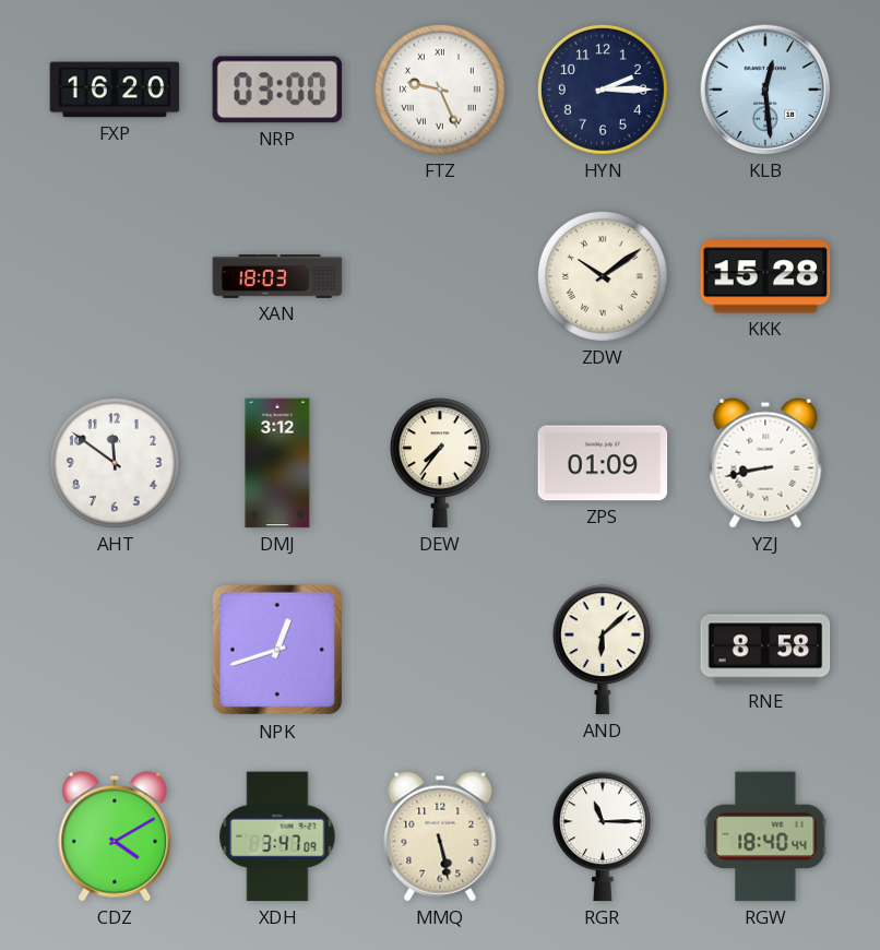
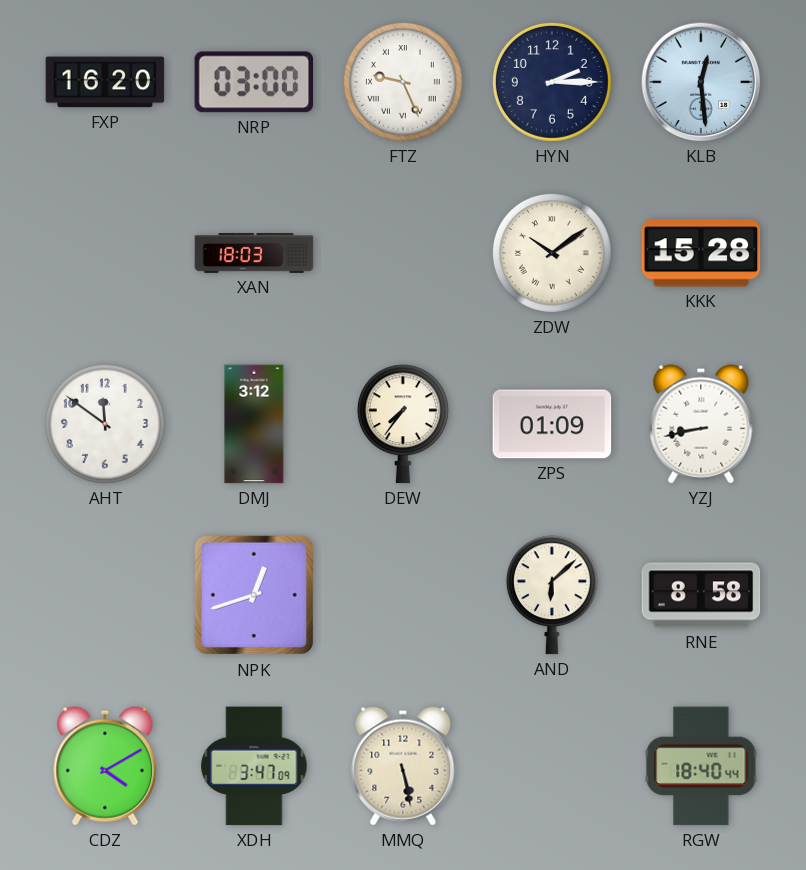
RGR: 11:15 -> none (603, 836)
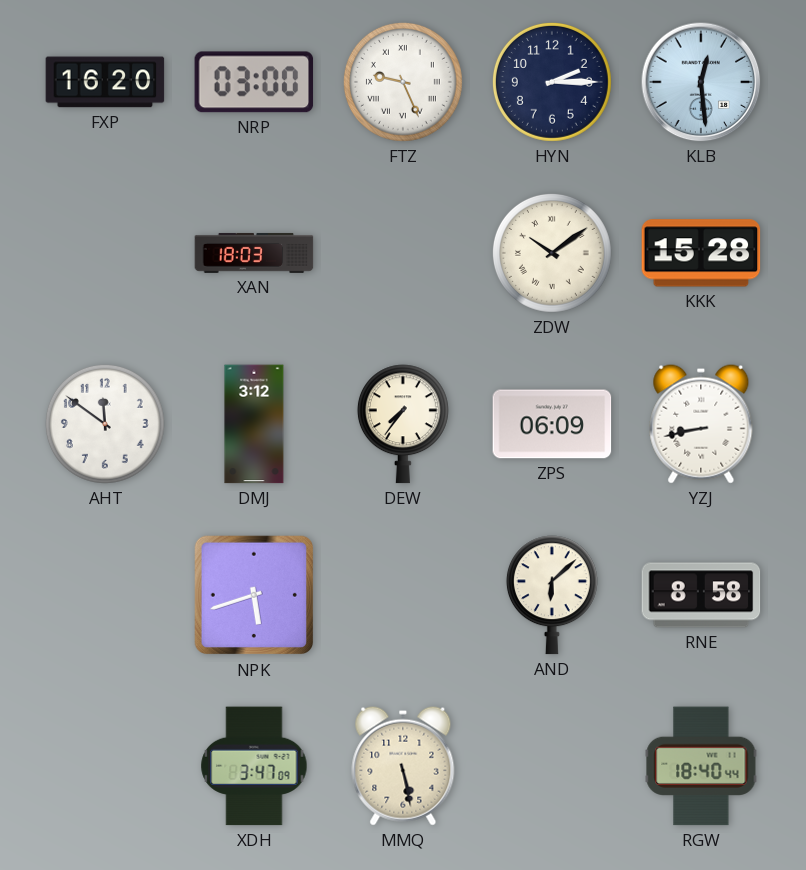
ZPS: 01:09 -> 06:09 (552, 424)
NPK: 12:42 -> 5:42 (254, 595)
CDZ: 4:10 -> none (105, 766)
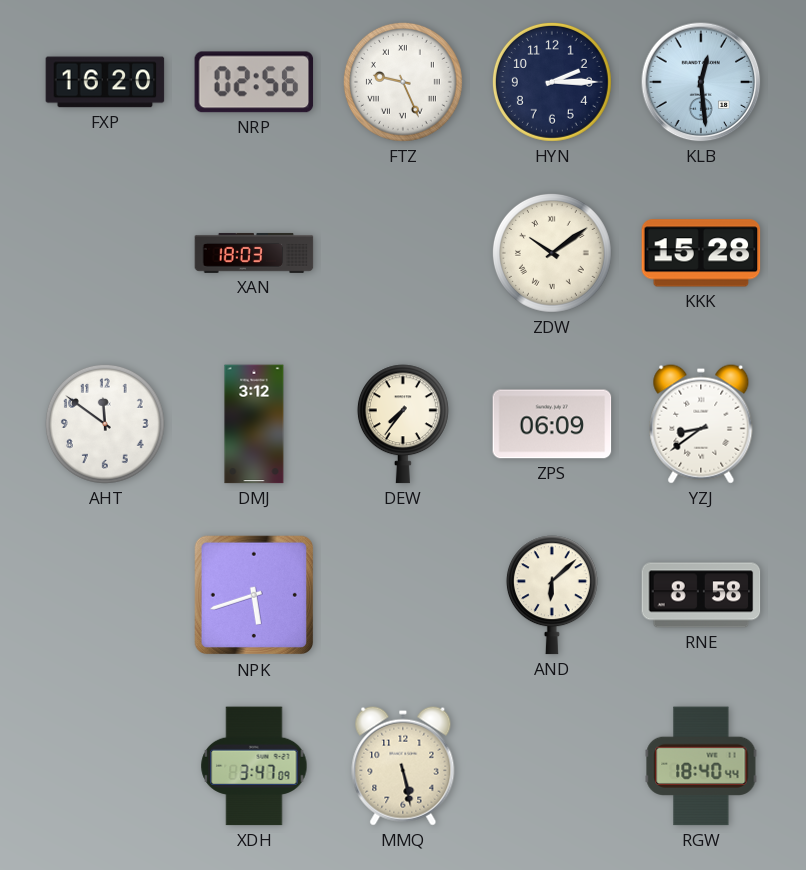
NRP: 03:00 -> 02:56 (254, 82)
YZJ: 8:43 -> 8:39 (701, 424)
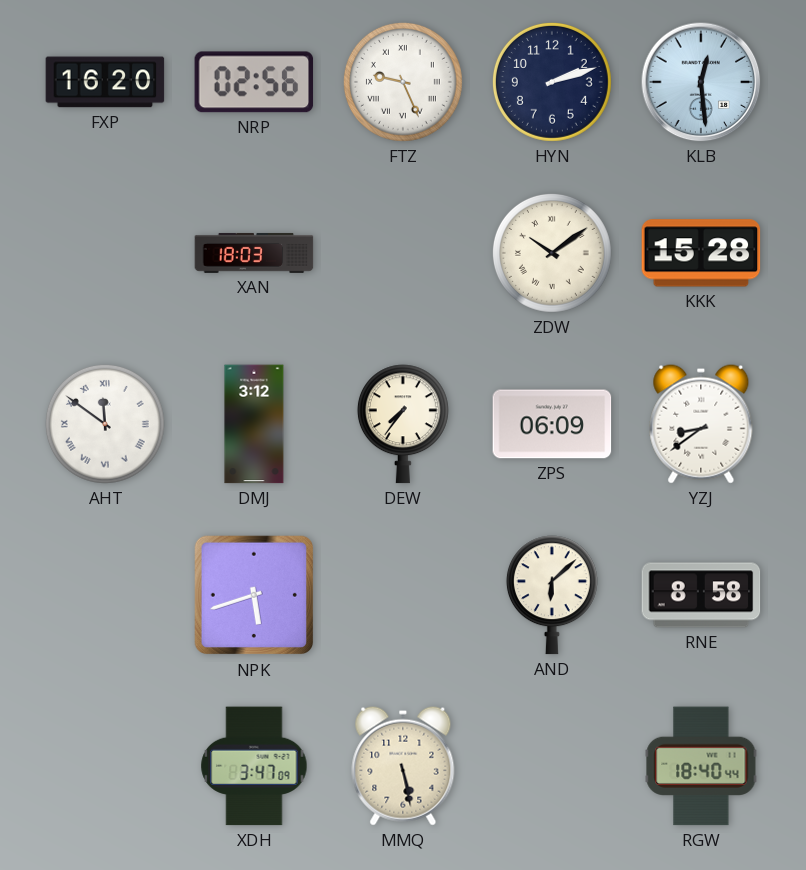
HYN: 2:15 -> 2:12 (552, 82)
AHT numerals: Arabic -> Roman (105, 424)
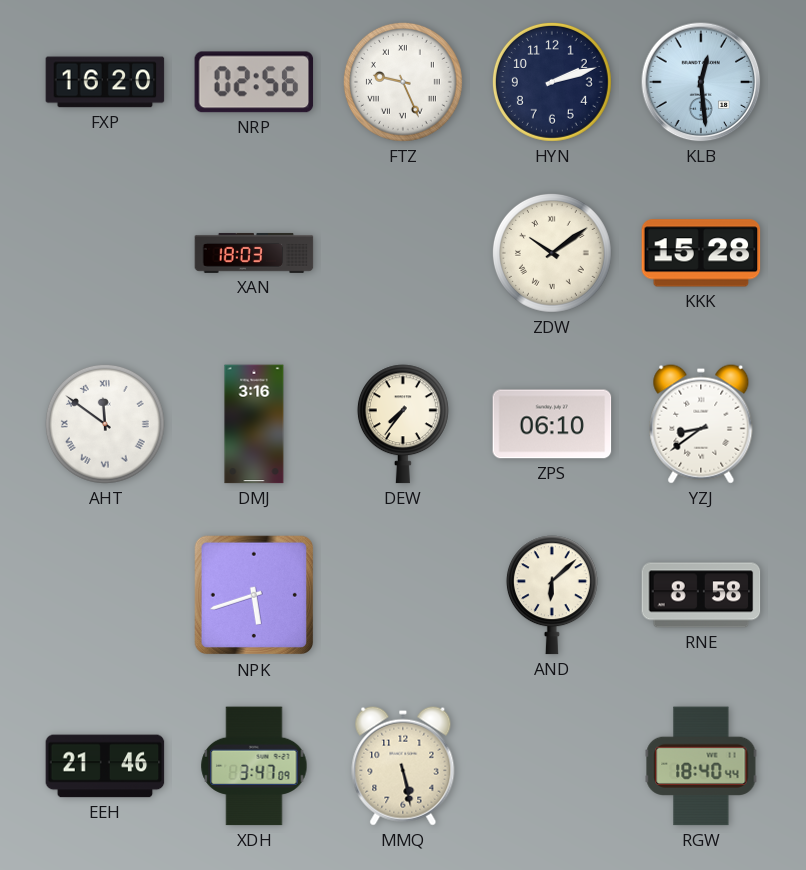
DMJ: 3:12 -> 3:16 (254, 424)
ZPS: 06:09 -> 06:10 (552, 424)
EEH: none -> 21:46 (105, 766)
